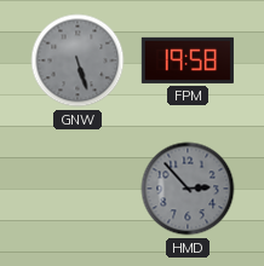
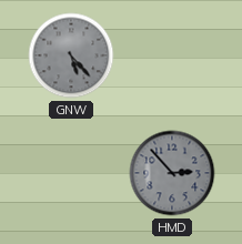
GNW: 5:27 -> 5:23 (71, 55)
FPM: 19:58 -> none (188, 60)
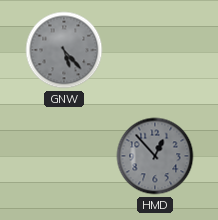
HMD: 2:53 -> 12:53 (155, 156)
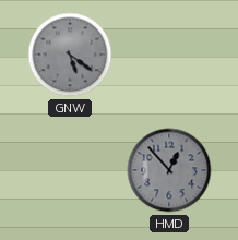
GNW: 5:23 -> 5:21 (70, 55)
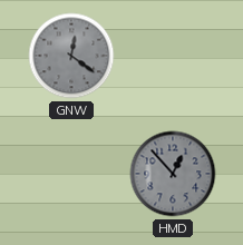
GNW: 5:21 -> 12:21 (71, 56)
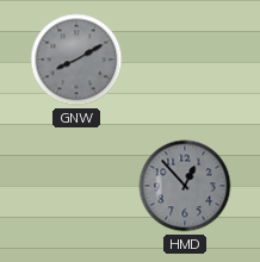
GNW: 12:21 -> 8:10 (76, 60)
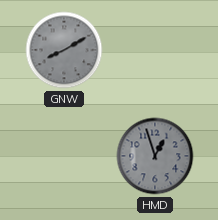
HMD: 12:53 -> 12:57 (155, 156)
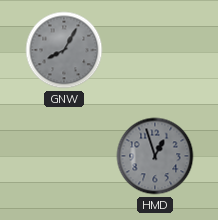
GNW: 8:10 -> 8:05 (64, 50)
